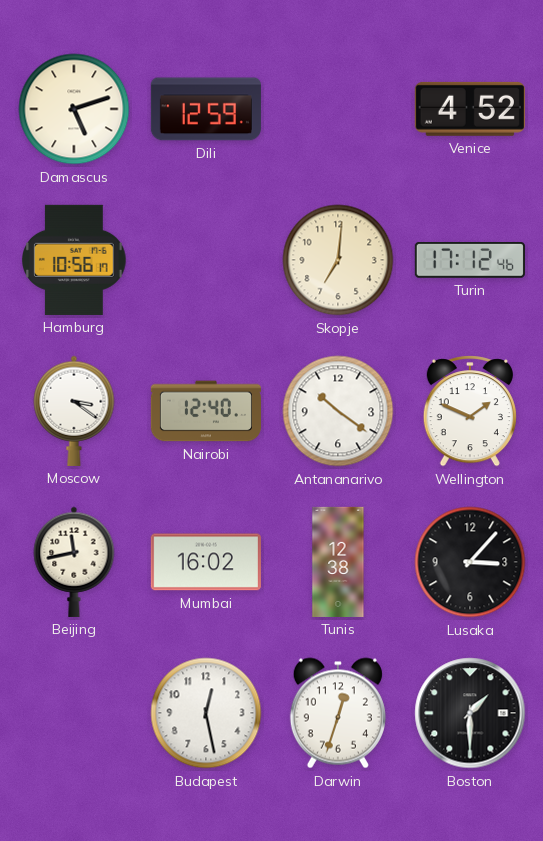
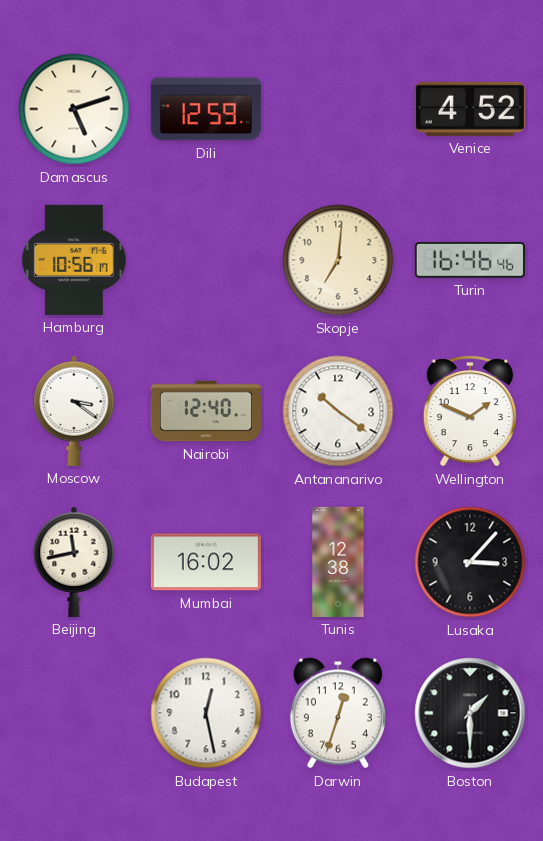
Turin: 17:12 -> 16:46 (470, 261)
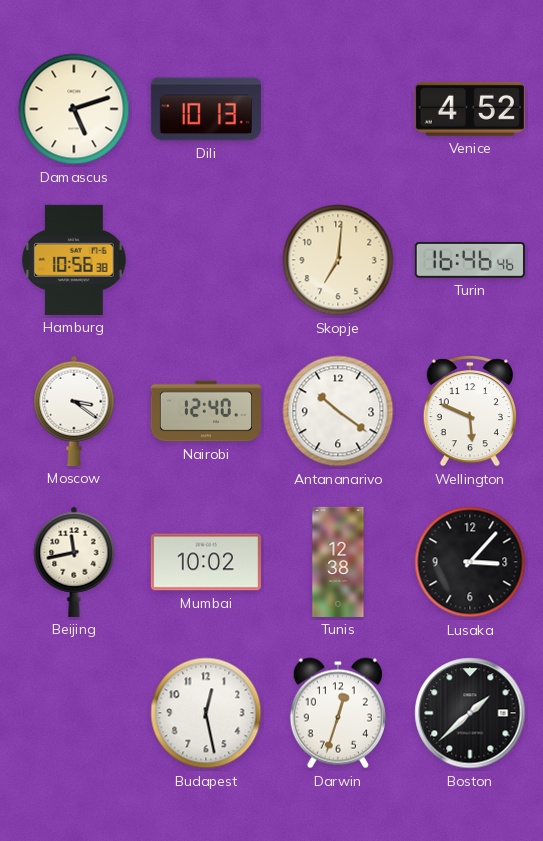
Dili: 12:59 -> 10:13 (206, 109)
Hamburg: 10:56:17 -> 10:56:38 (75, 260)
Wellington: 1:49 -> 5:49 (470, 411)
Mumbai: 16:02 -> 10:02 (206, 562)
Boston: 1:30 -> 1:38 (470, 713)
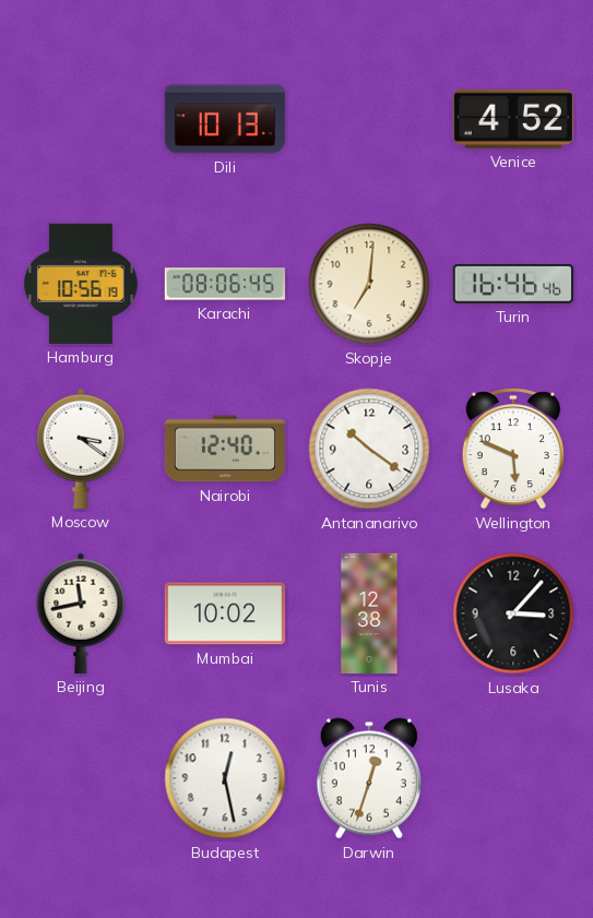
Damascus: 5:12 -> none (74, 109)
Hamburg: 10:56:38 -> 10:56:19 (82, 284)
Karachi: none -> 08:06 (225, 284)
Boston: 1:38 -> none (470, 713)
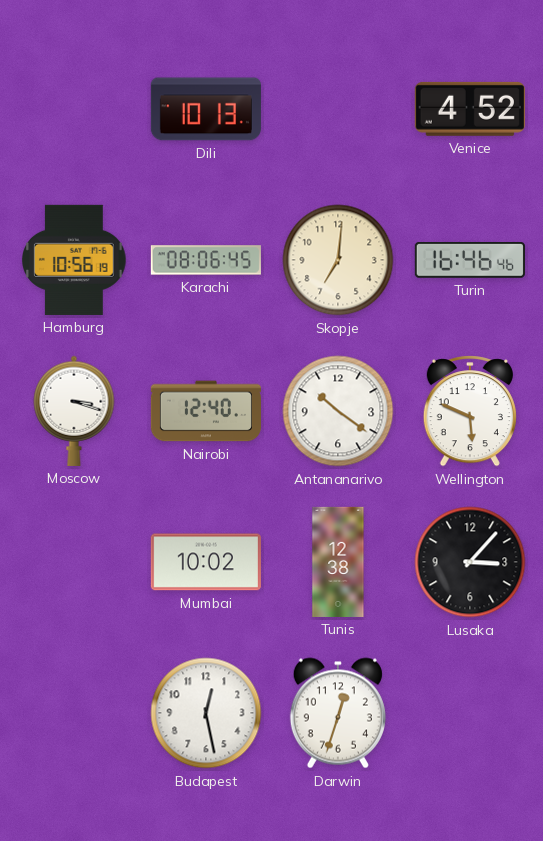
Moscow: 3:21 -> 3:18 (74, 411)
Beijing: 11:43 -> none (81, 613)
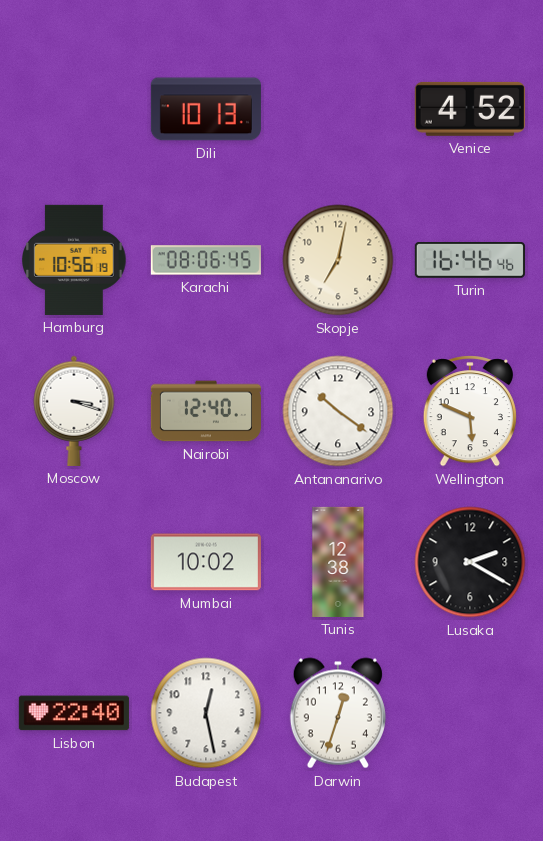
Skopje: 7:01 -> 7:02 (338, 260)
Lusaka: 3:07 -> 2:20 (470, 562)
Lisbon: none -> 22:40 (74, 713)
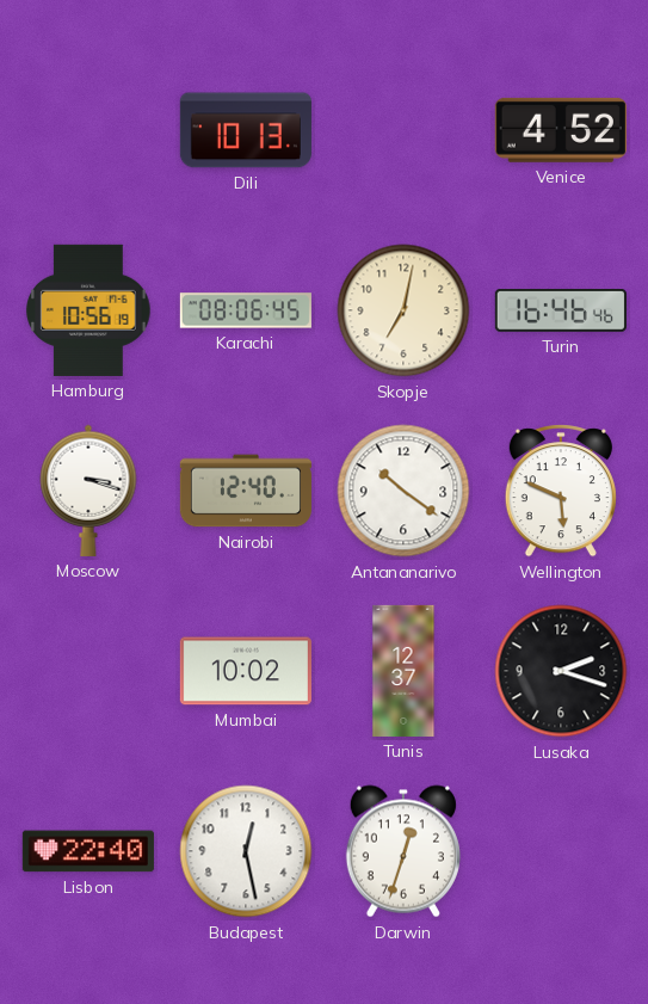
Tunis: 12:38 -> 12:37 (403, 671)
Lusaka: 2:20 -> 2:18 (561, 671)
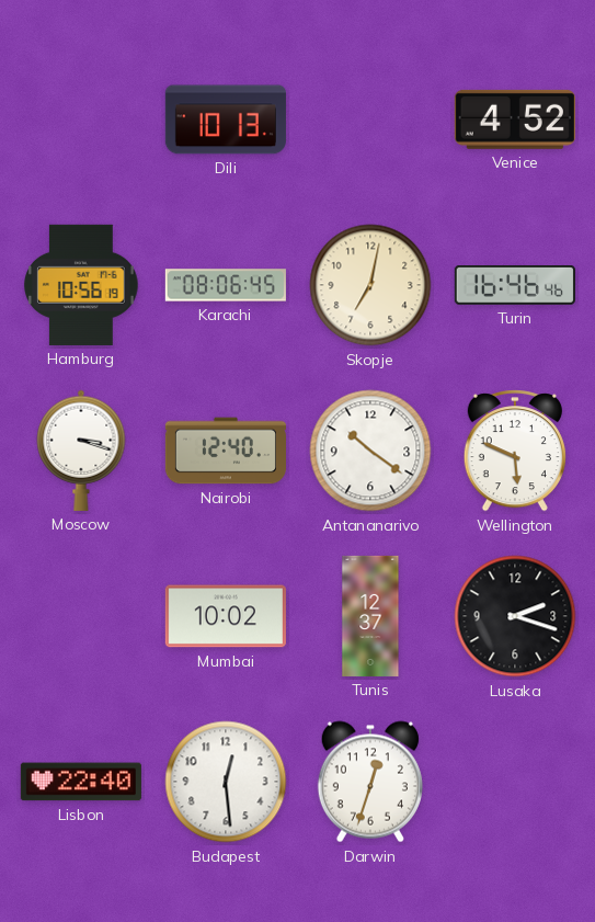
Budapest: 12:28 -> 12:29 (226, 782)
